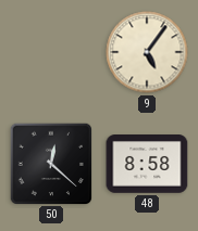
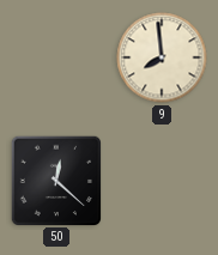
9: 5:06 -> 7:59 (162, 57)
48: 8:58 -> none (147, 165)
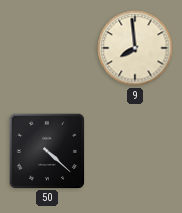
50: 12:22 -> 4:22 (46, 150)
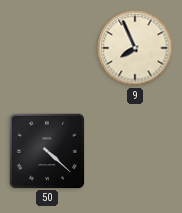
9: 7:59 -> 7:56 (135, 48)
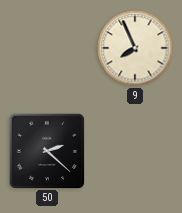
50: 4:22 -> 2:22 (46, 150)
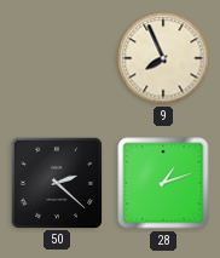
28: none -> 1:12 (163, 183)
